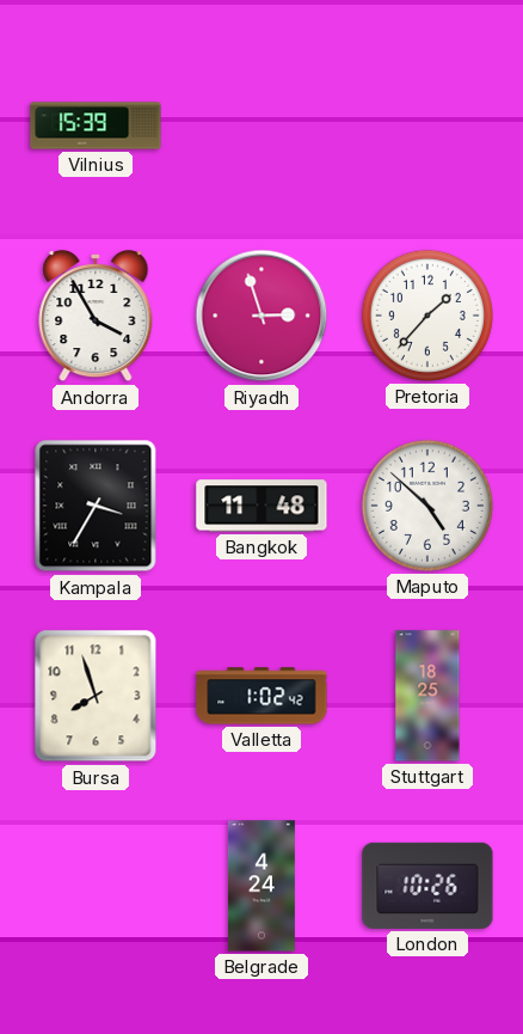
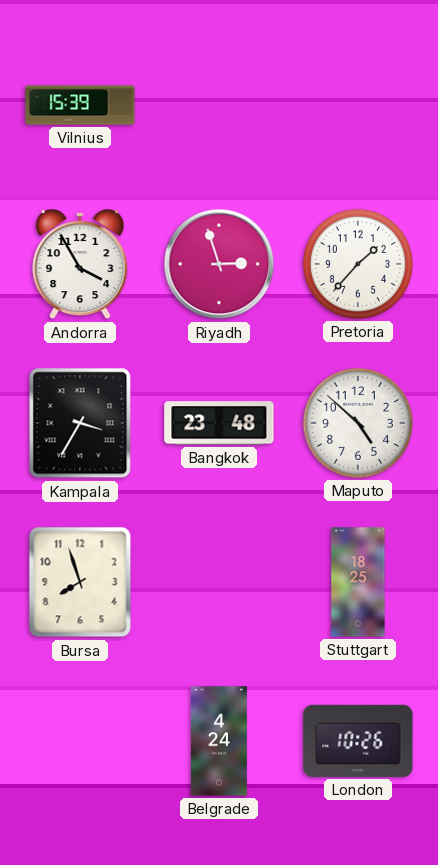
Bangkok: 11:48 -> 23:48 (219, 423)
Valletta: 1:02 -> none (261, 696)
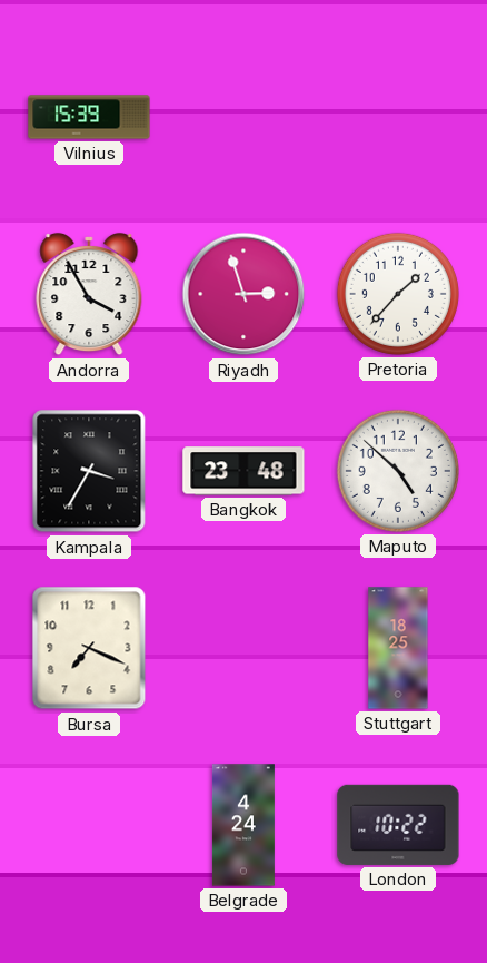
Bursa: 7:57 -> 7:19 (89, 648)
London: 10:26 -> 10:22 (398, 825)
